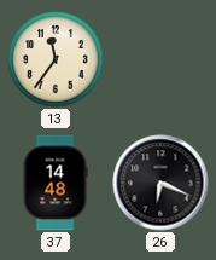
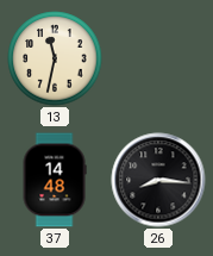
13: 11:36 -> 11:32 (55, 58)
26: 6:19 -> 8:16 (158, 180)
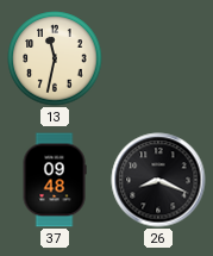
37: 14:48 -> 09:48 (55, 180)
26: 8:16 -> 8:19 (158, 180)
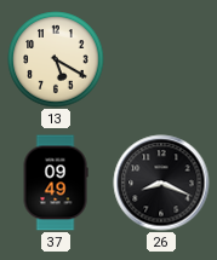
13: 11:32 -> 5:20 (56, 59)
37: 09:48 -> 09:49 (56, 183)
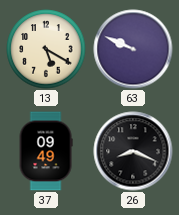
63: none -> 9:49 (133, 49)
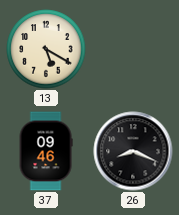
63: 9:49 -> none (133, 49)
37: 09:49 -> 09:46 (46, 151)
